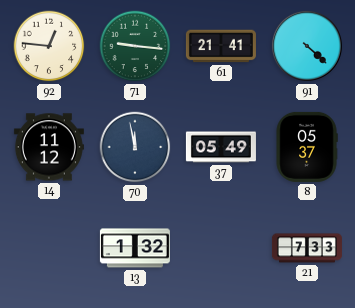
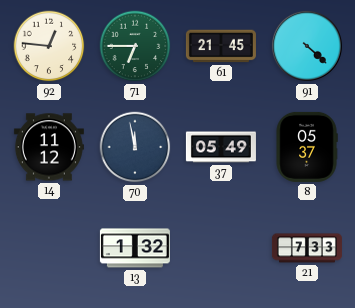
71: 9:16 -> 6:45 (135, 46)
61: 21:41 -> 21:45 (221, 46)
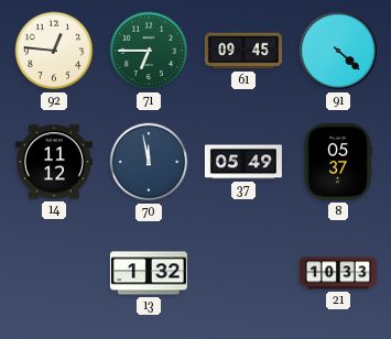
61: 21:45 -> 09:45 (243, 51)
21: 7:33 -> 10:33 (338, 273)
